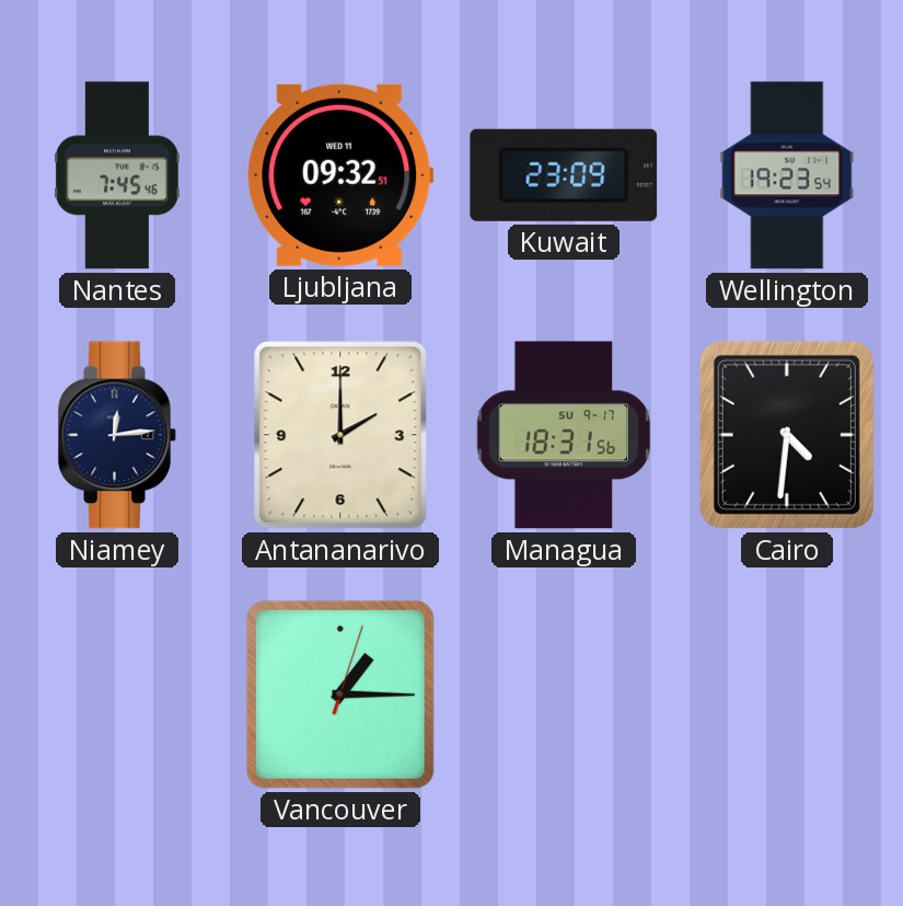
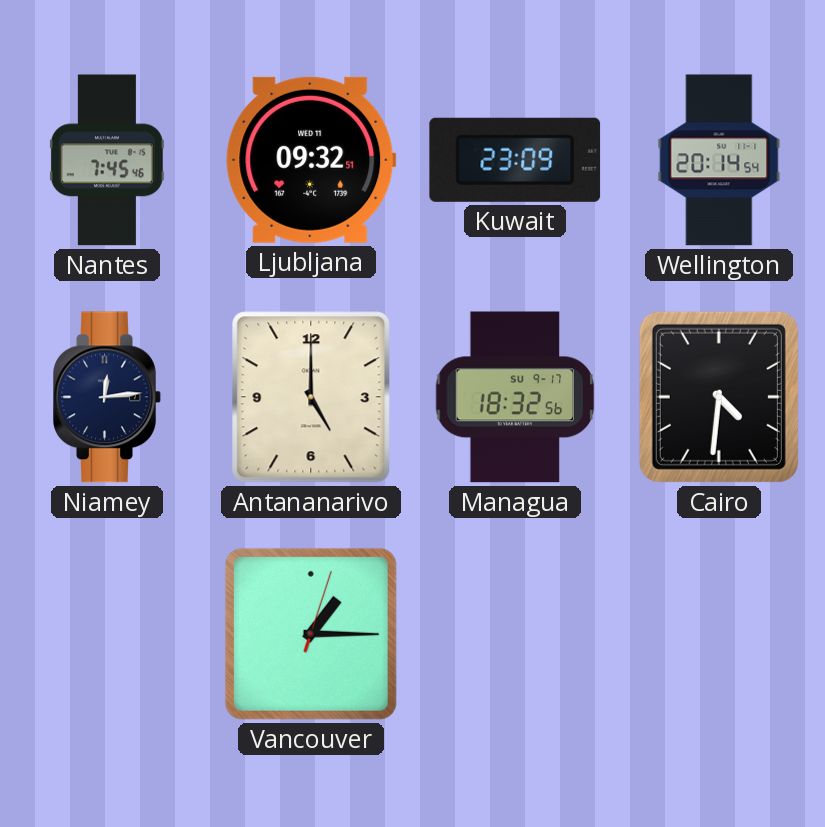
Wellington: 19:23 -> 20:14 (719, 160)
Antananarivo: 2:00 -> 5:00 (311, 397)
Managua: 18:31 -> 18:32 (515, 397)
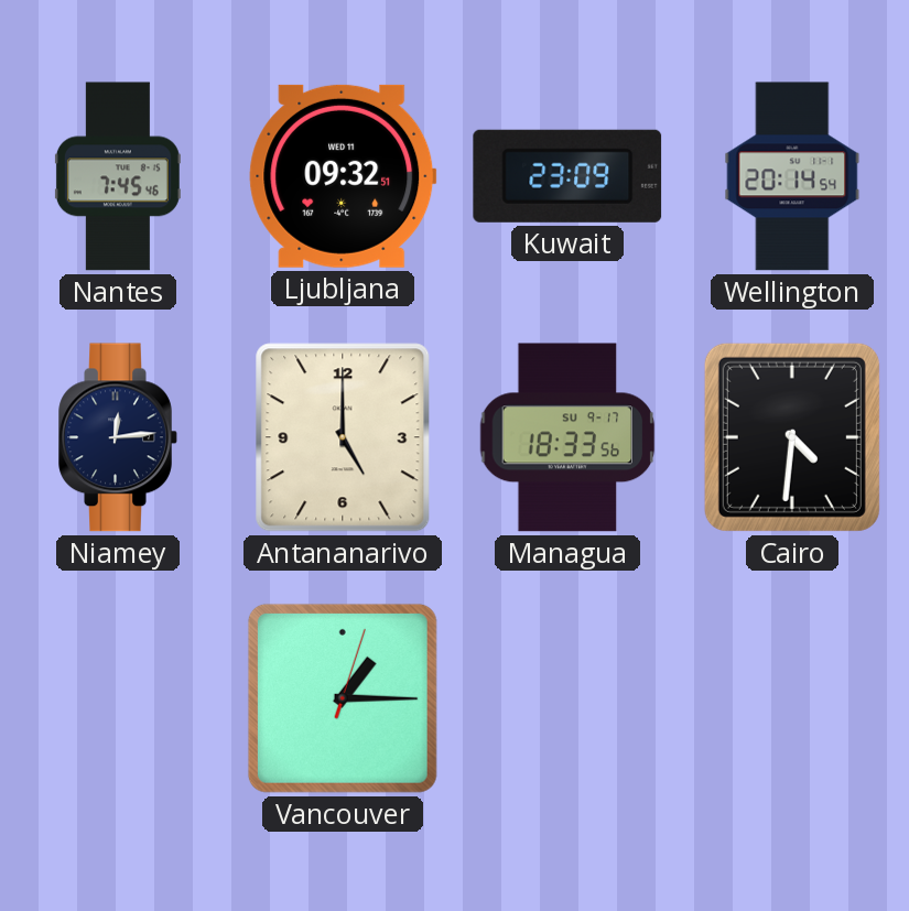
Managua: 18:32 -> 18:33 (567, 437)
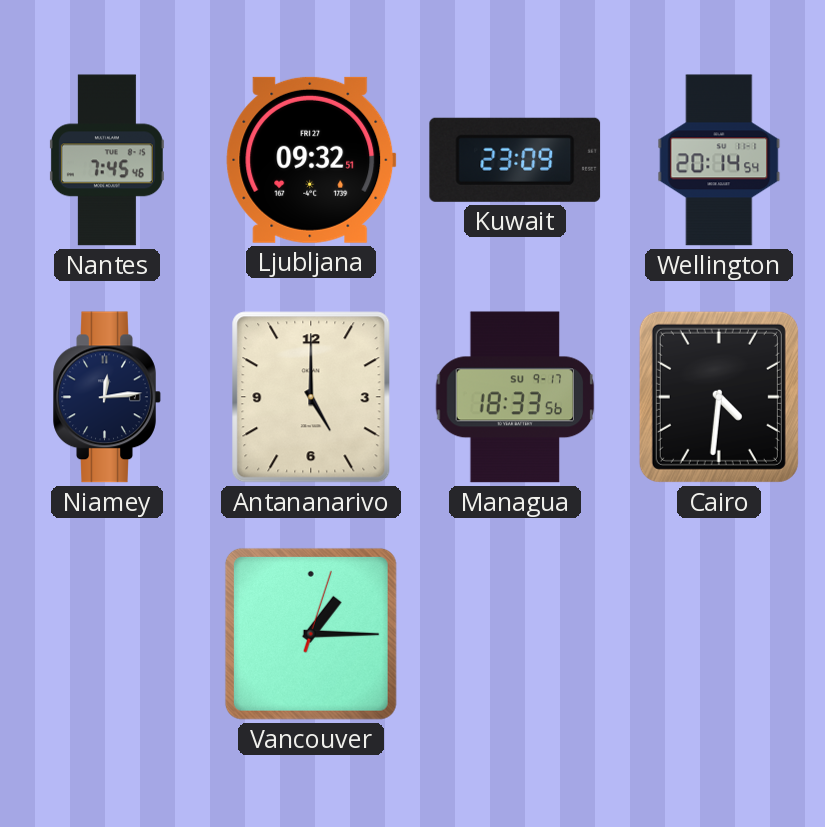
Ljubljana date: WED 11 -> FRI 27 (311, 160)
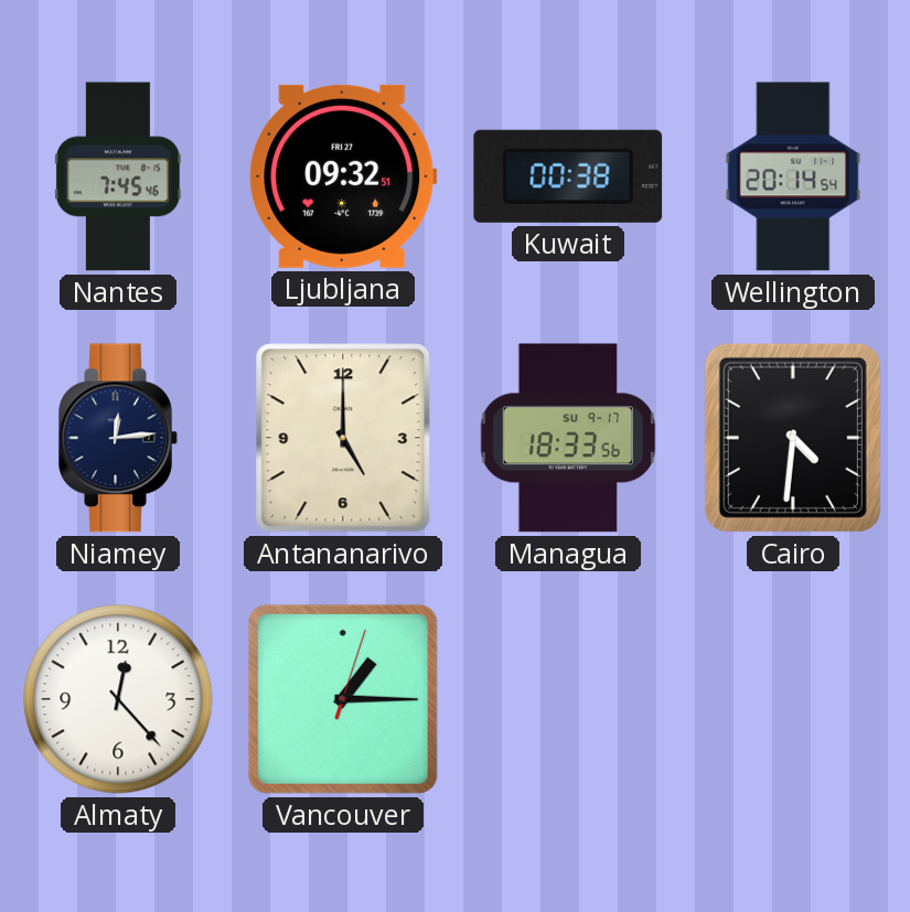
Kuwait: 23:09 -> 00:38 (568, 176)
Almaty: none -> 12:23 (118, 699)
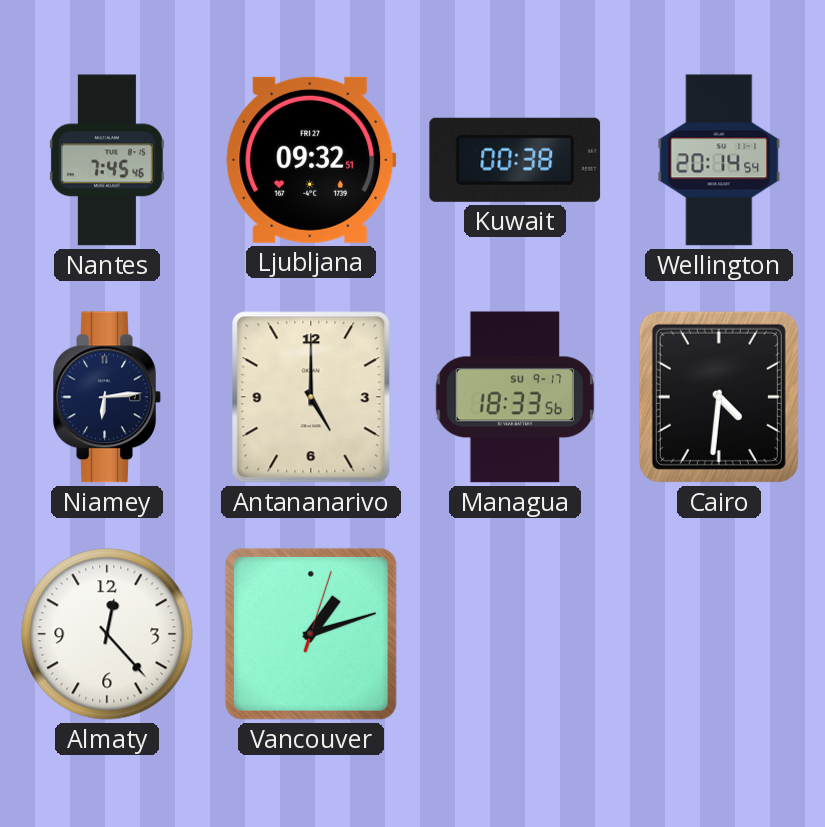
Niamey: 12:14 -> 6:14 (107, 397)
Vancouver: 1:15 -> 1:12 (311, 634)
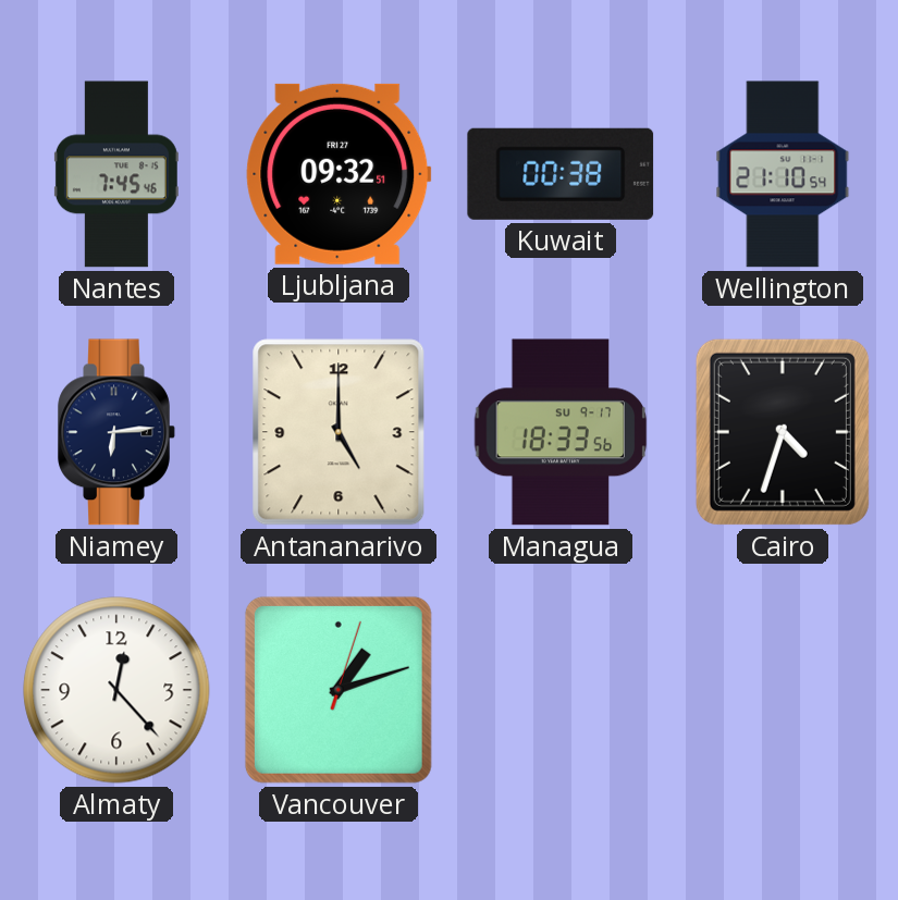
Wellington: 20:14 -> 21:10 (783, 174)
Cairo: 4:31 -> 4:33 (783, 432)
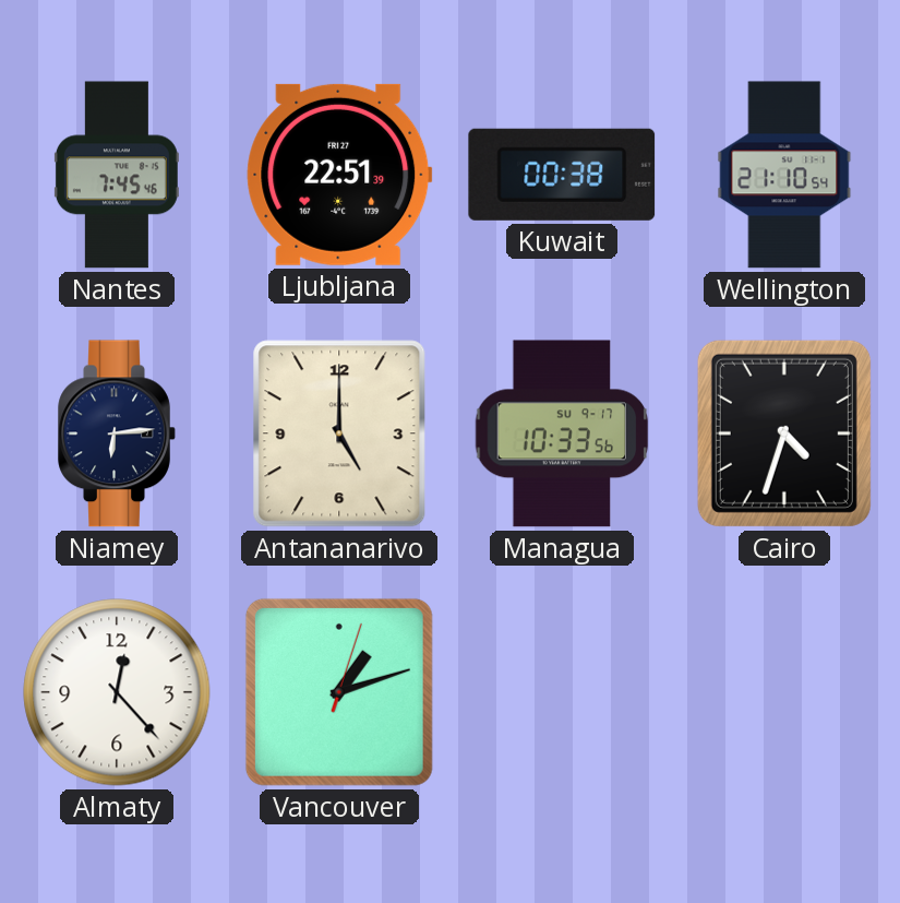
Ljubljana: 09:32 -> 22:51 (339, 175)
Managua: 18:33 -> 10:33 (562, 433)
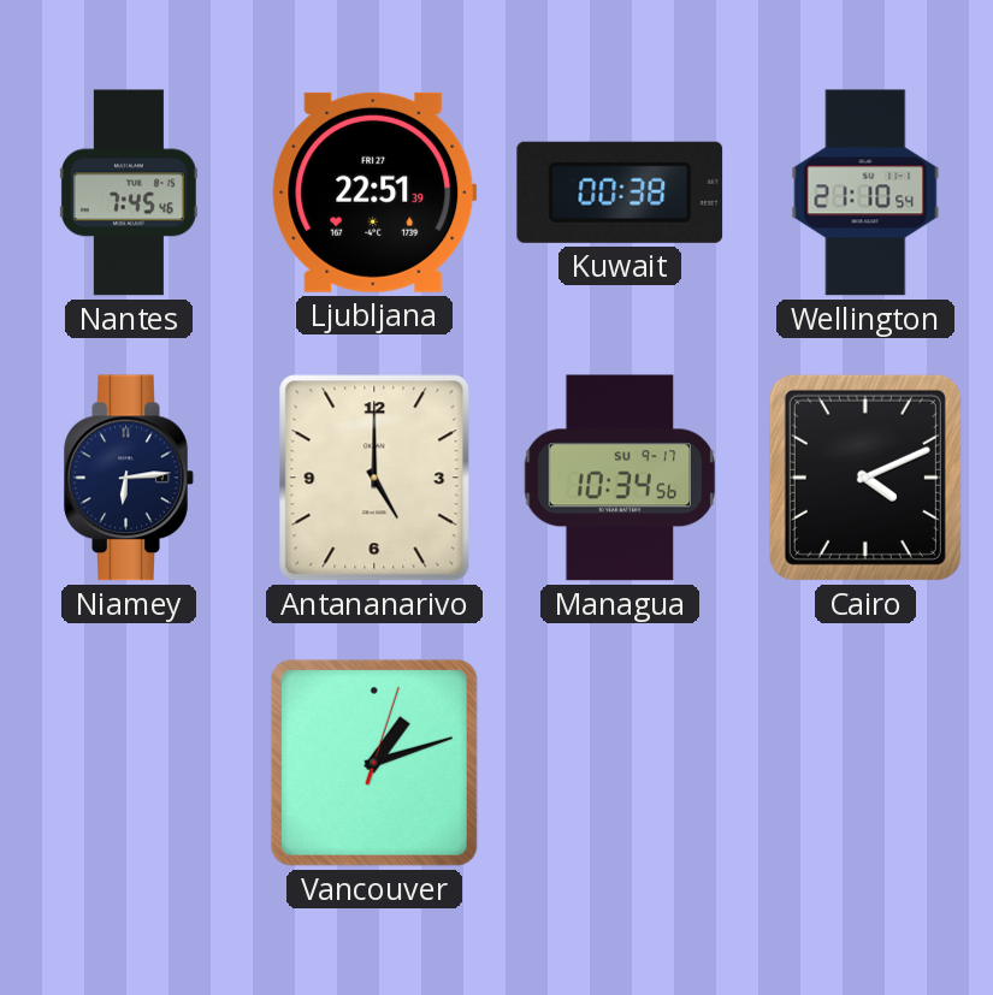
Managua: 10:33 -> 10:34 (620, 478)
Cairo: 4:33 -> 4:11 (865, 478)
Almaty: 12:23 -> none (117, 692)
